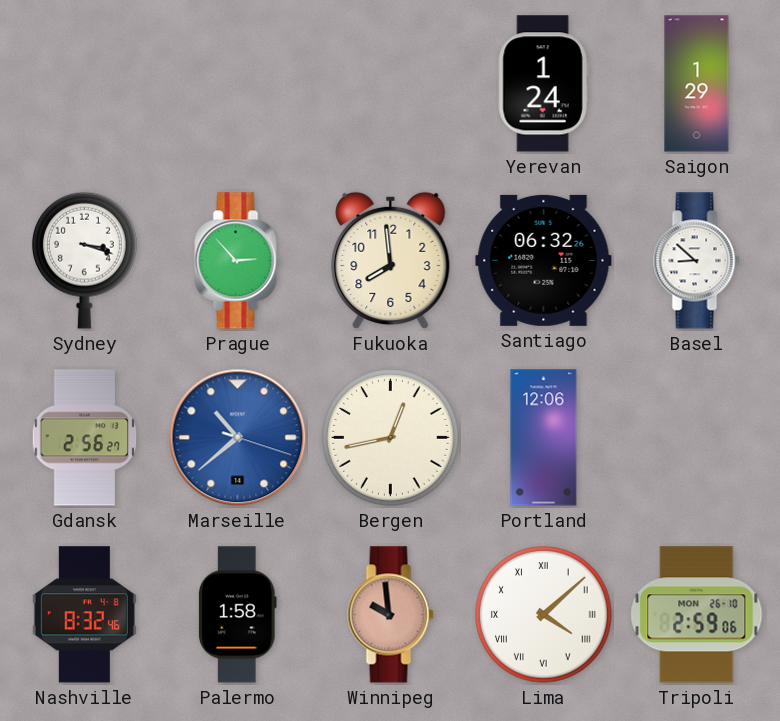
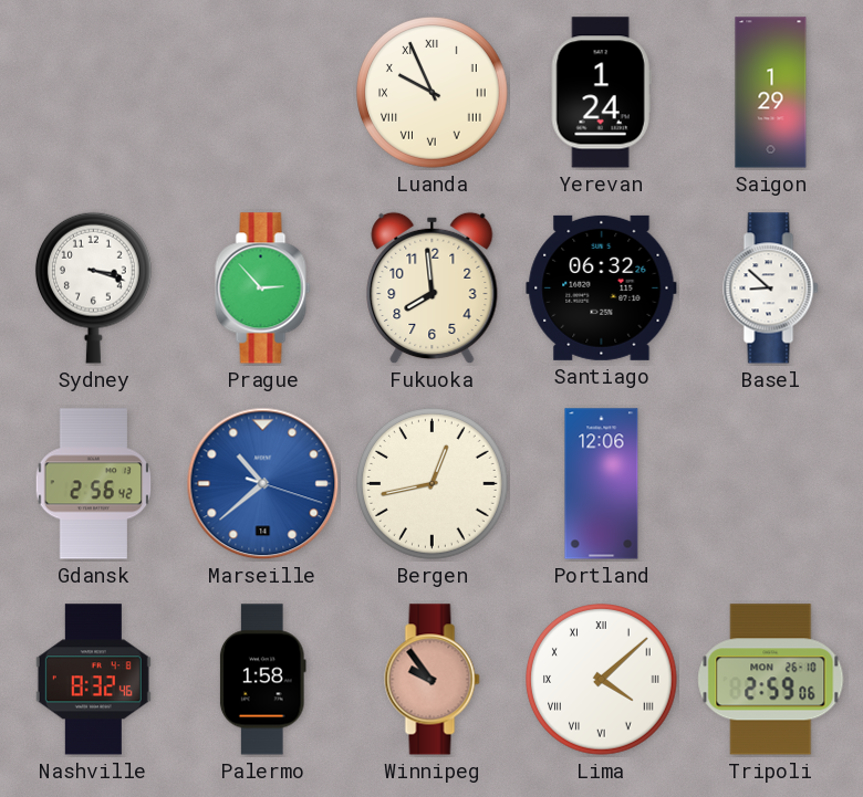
Luanda: none -> 9:56 (433, 93)
Gdansk: 2:56:27 -> 2:56:42 (94, 484)
Winnipeg: 9:59 -> 9:54 (433, 680)
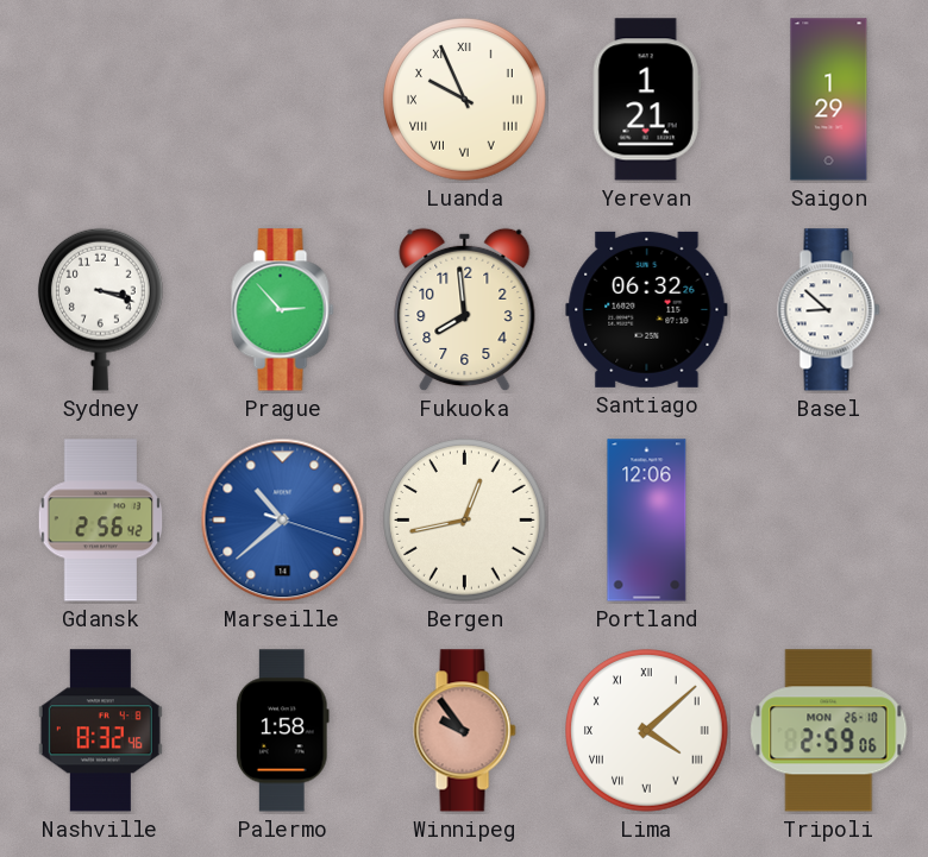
Yerevan: 1:24 -> 1:21 (646, 100)
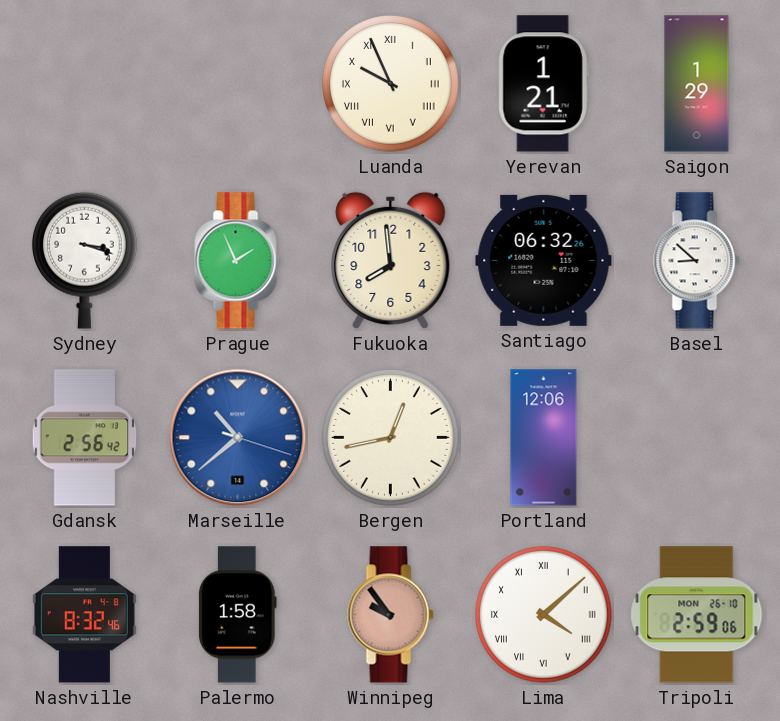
Prague: 2:53 -> 1:56 (238, 261)
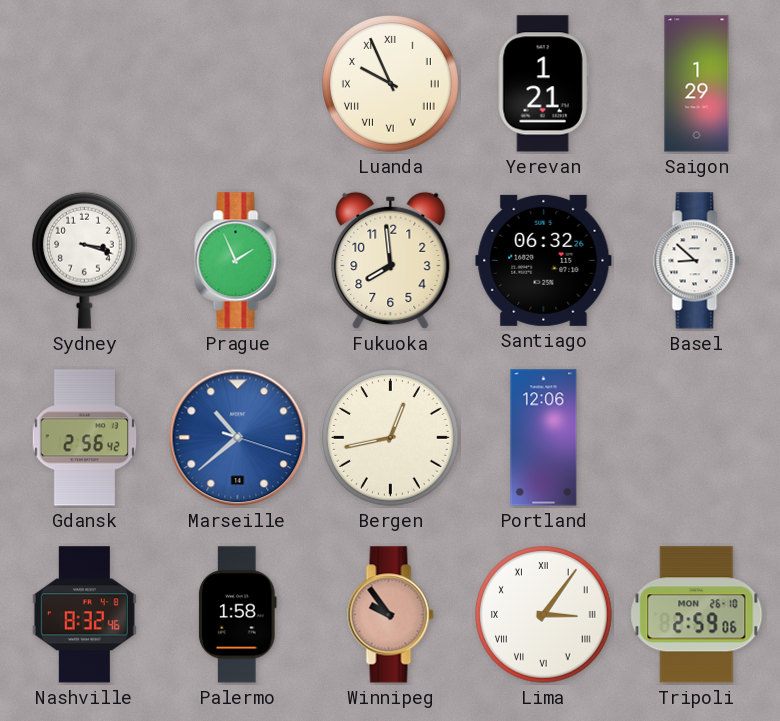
Lima: 4:08 -> 3:06 (544, 615)
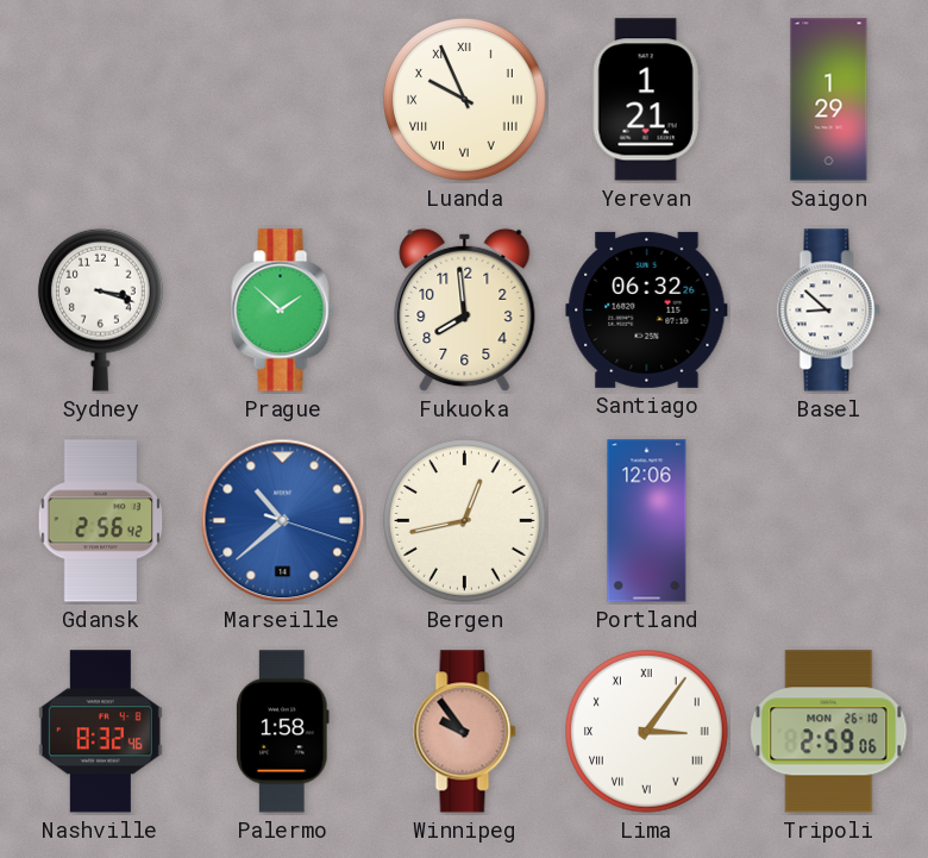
Prague: 1:56 -> 1:52 (283, 311)
